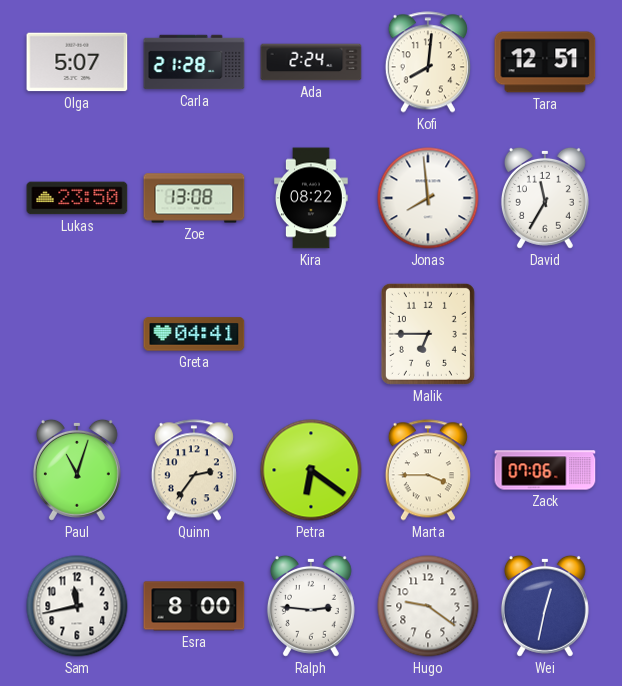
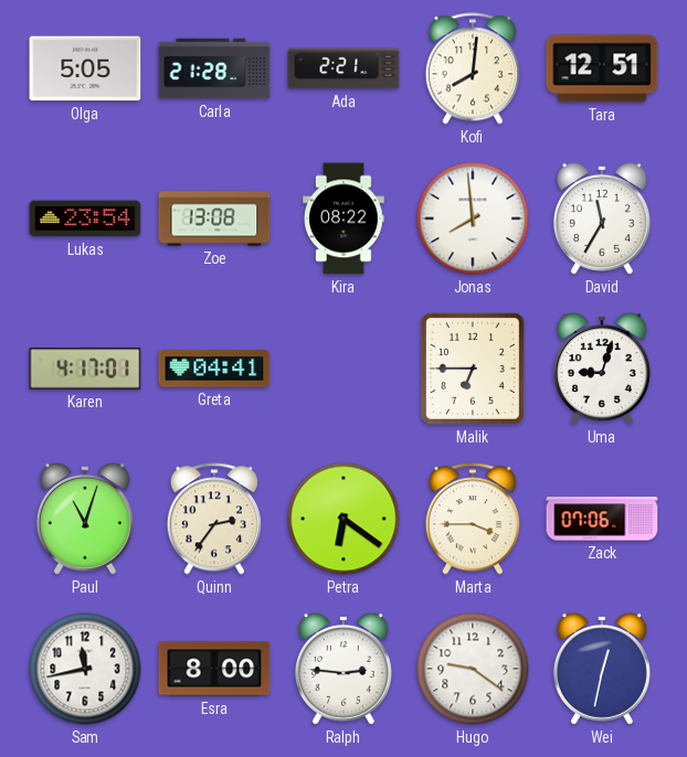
Olga: 5:07 -> 5:05 (85, 68)
Ada: 2:24 -> 2:21 (343, 68)
Lukas: 23:50 -> 23:54 (85, 218)
Karen: none -> 4:17 (85, 369)
Uma: none -> 9:03 (602, 369)
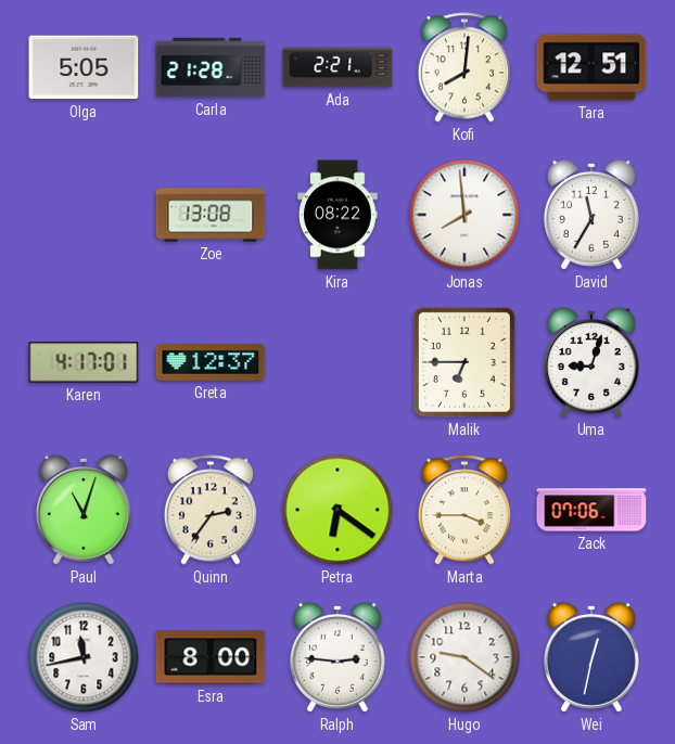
Lukas: 23:54 -> none (85, 218)
Greta: 04:41 -> 12:37 (211, 362)
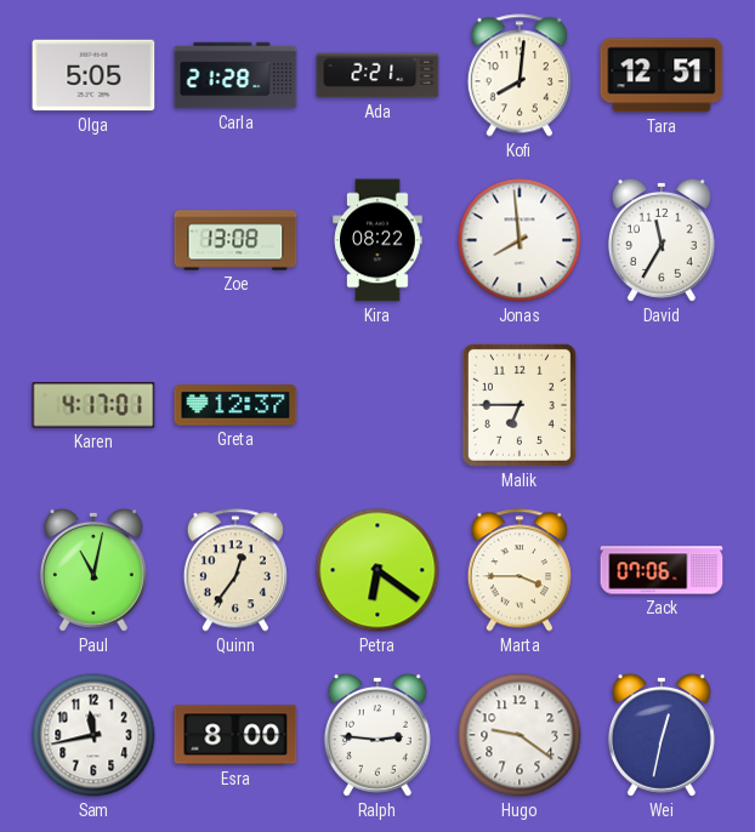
Uma: 9:03 -> none (591, 362)
Paul: 11:03 -> 11:02 (93, 570)
Quinn: 2:36 -> 12:36 (235, 570)
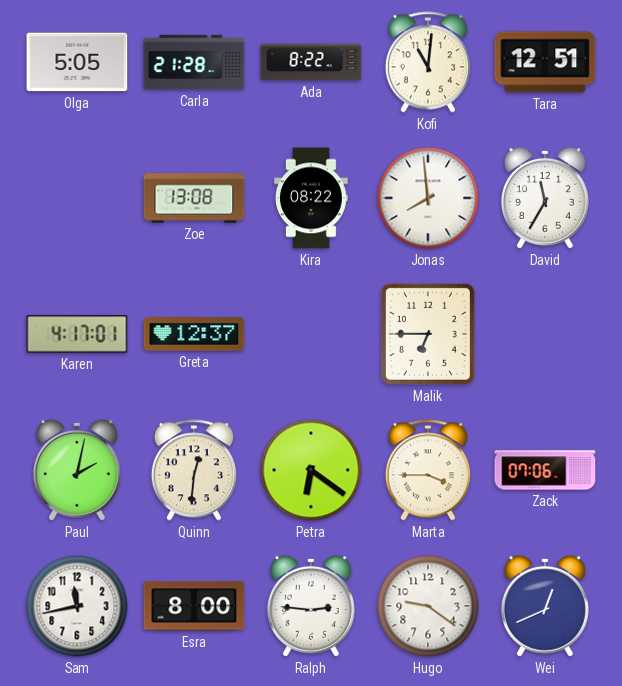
Ada: 2:21 -> 8:22 (311, 62)
Kofi: 8:01 -> 11:01 (428, 62)
Paul: 11:02 -> 2:02 (77, 470)
Quinn: 12:36 -> 12:31 (194, 470)
Wei: 12:32 -> 12:41 (545, 606)
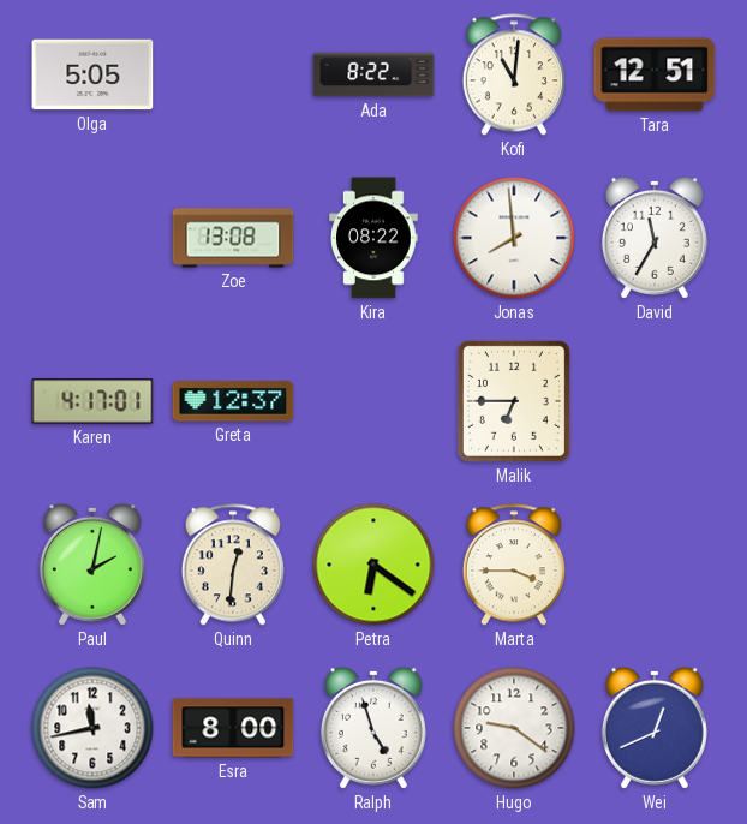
Carla: 21:28 -> none (194, 62)
Zack: 07:06 -> none (545, 470)
Ralph: 2:46 -> 4:57 (374, 728)
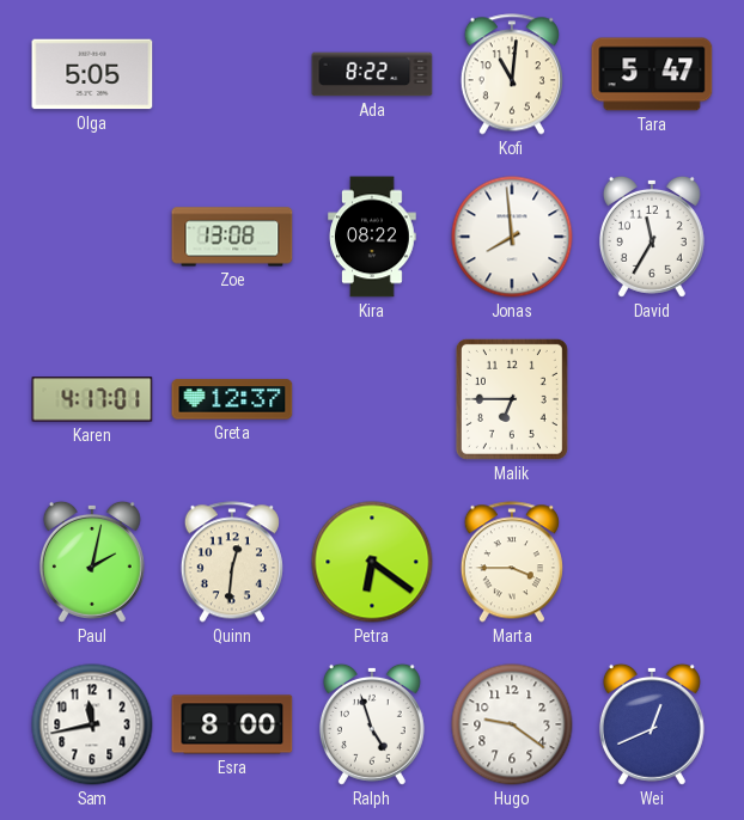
Tara: 12:51 -> 5:47 (652, 74)
